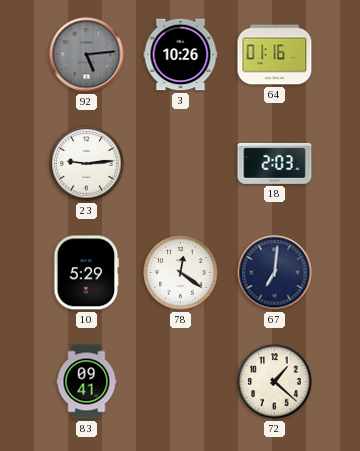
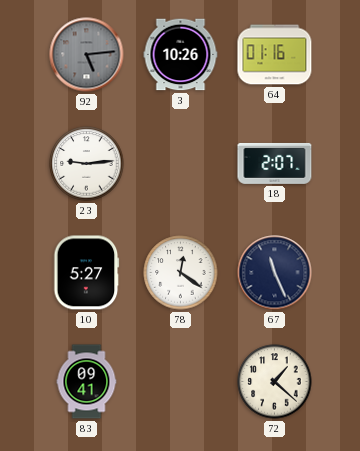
18: 2:03 -> 2:07 (275, 163)
10: 5:29 -> 5:27 (87, 273)
67: 7:01 -> 11:26 (275, 273)
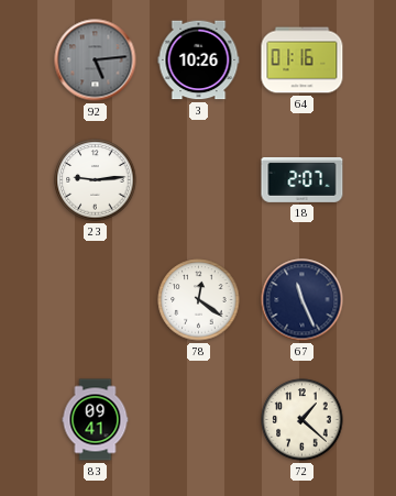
10: 5:27 -> none (87, 273)
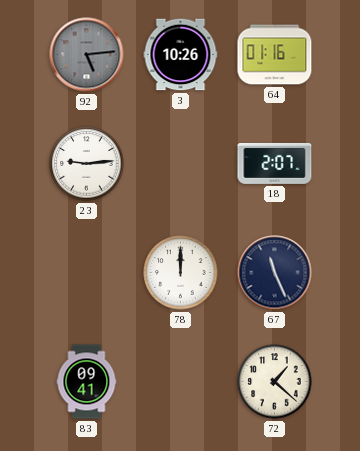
78: 12:21 -> 12:00 (181, 273)
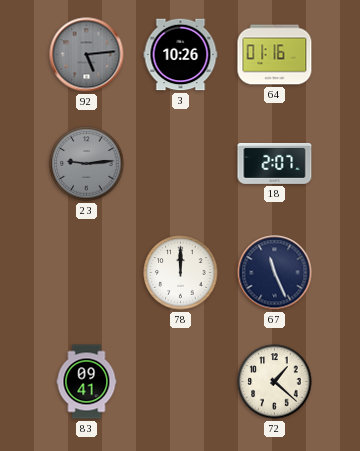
23 dial: white -> grey (87, 164)
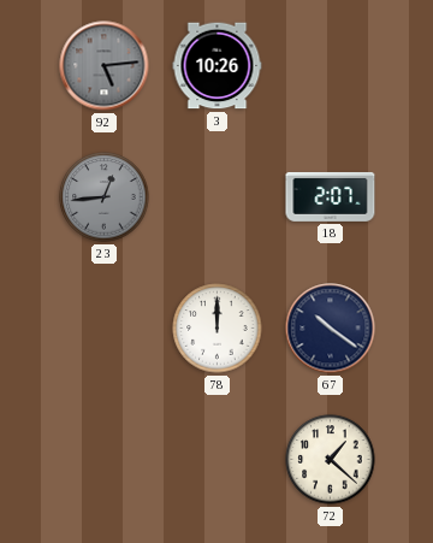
64: 01:16 -> none (275, 55)
23: 9:14 -> 12:44 (105, 197)
67: 11:26 -> 10:21 (331, 329)
83: 09:41 -> none (87, 382)
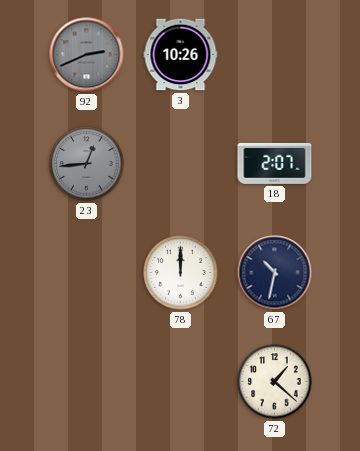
92: 5:14 -> 2:41 (87, 55)
67: 10:21 -> 10:32 (275, 273)
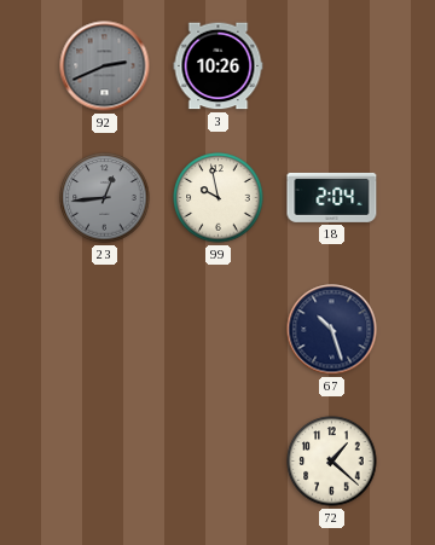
99: none -> 9:58 (219, 198)
18: 2:07 -> 2:04 (332, 197)
78: 12:00 -> none (181, 273)
67: 10:32 -> 10:27 (332, 330)
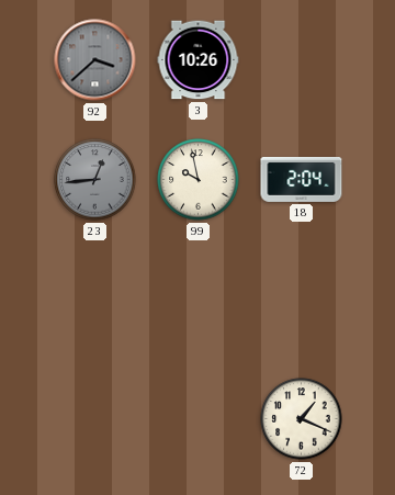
92: 2:41 -> 3:38 (95, 60)
67: 10:27 -> none (332, 330)
72: 1:22 -> 1:19 (302, 419)
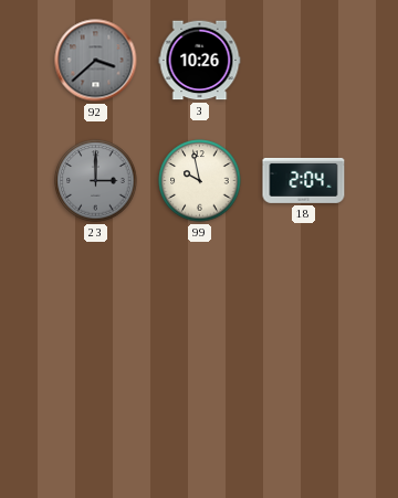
23: 12:44 -> 3:00 (96, 181)
72: 1:19 -> none (302, 419)
